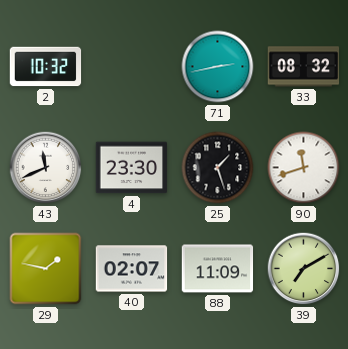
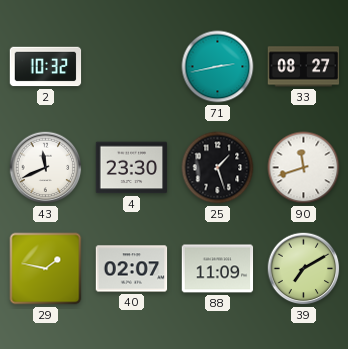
33: 08:32 -> 08:27 (304, 67)
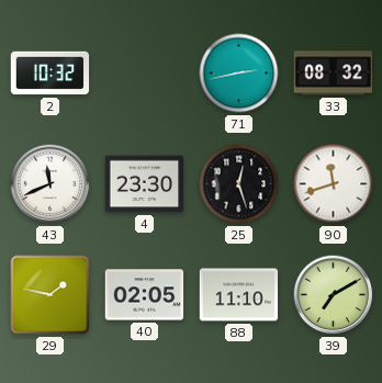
33: 08:27 -> 08:32 (334, 74)
25: 1:27 -> 12:27 (239, 184)
40: 02:07 -> 02:05 (145, 295)
88: 11:09 -> 11:10 (239, 295)
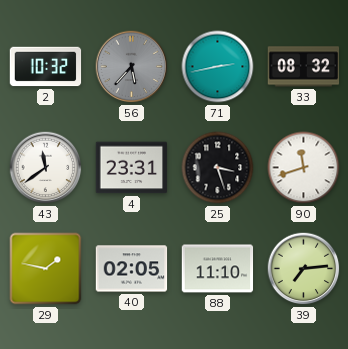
56: none -> 5:37 (132, 67)
43: 11:41 -> 11:39 (46, 168)
4: 23:30 -> 23:31 (132, 168)
25: 12:27 -> 3:27 (218, 168)
39: 7:10 -> 7:14 (304, 269)
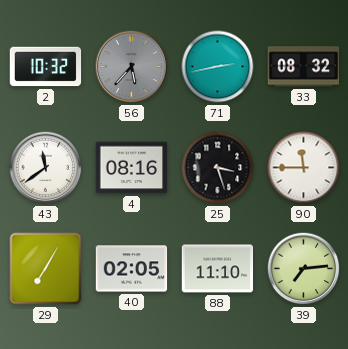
4: 23:31 -> 08:16 (132, 168)
90: 11:42 -> 11:45 (304, 168)
29: 1:47 -> 7:05 (46, 269)
